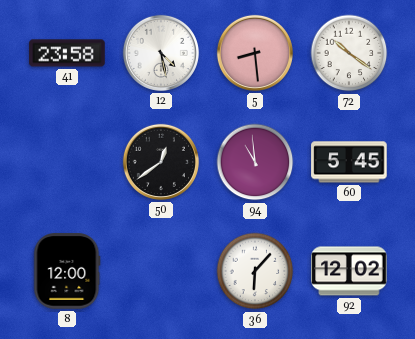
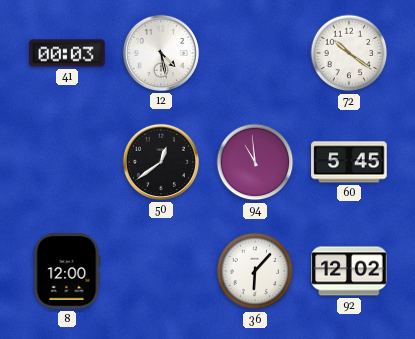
41: 23:58 -> 00:03 (67, 53)
5: 8:29 -> none (255, 53)
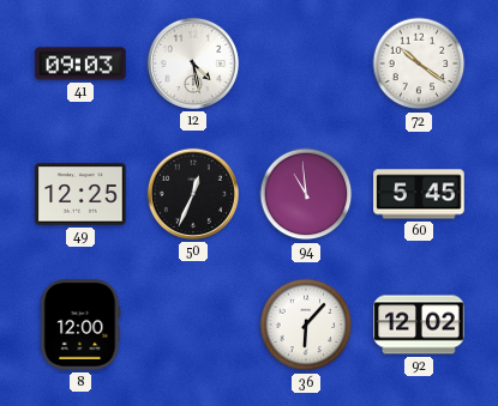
41: 00:03 -> 09:03 (80, 63)
49: none -> 12:25 (80, 194)
50: 12:39 -> 12:34 (193, 194)
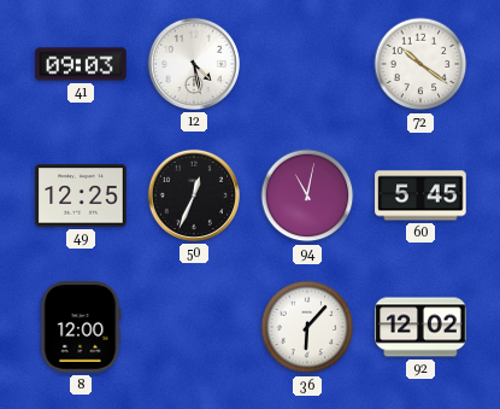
94: 10:59 -> 11:02 (307, 195)
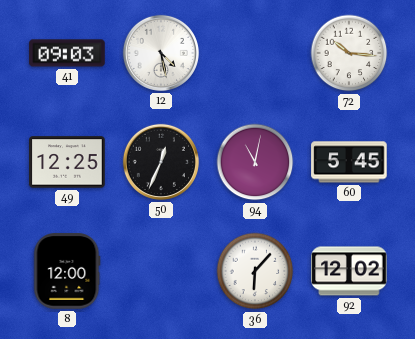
72: 10:21 -> 10:16 (349, 53)
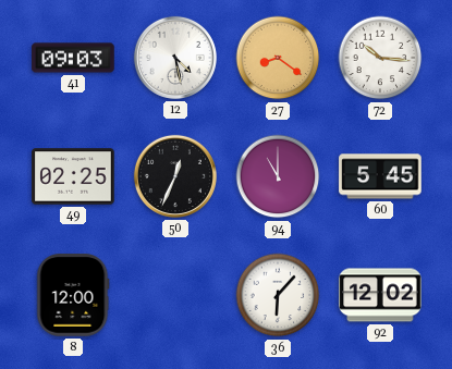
27: none -> 8:21 (278, 58)
49: 12:25 -> 02:25 (73, 176)
94: 11:02 -> 11:00 (278, 176)
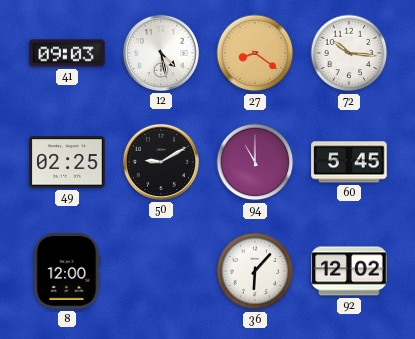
50: 12:34 -> 9:10 (161, 162)
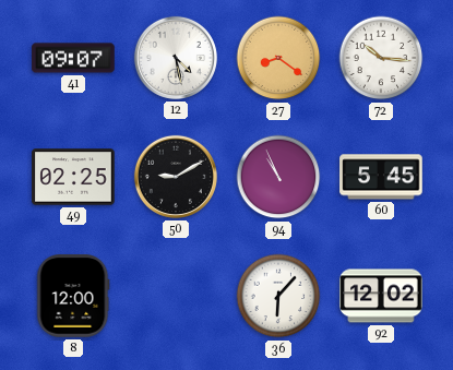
41: 09:03 -> 09:07 (73, 58)
94: 11:00 -> 10:56 (278, 177)
